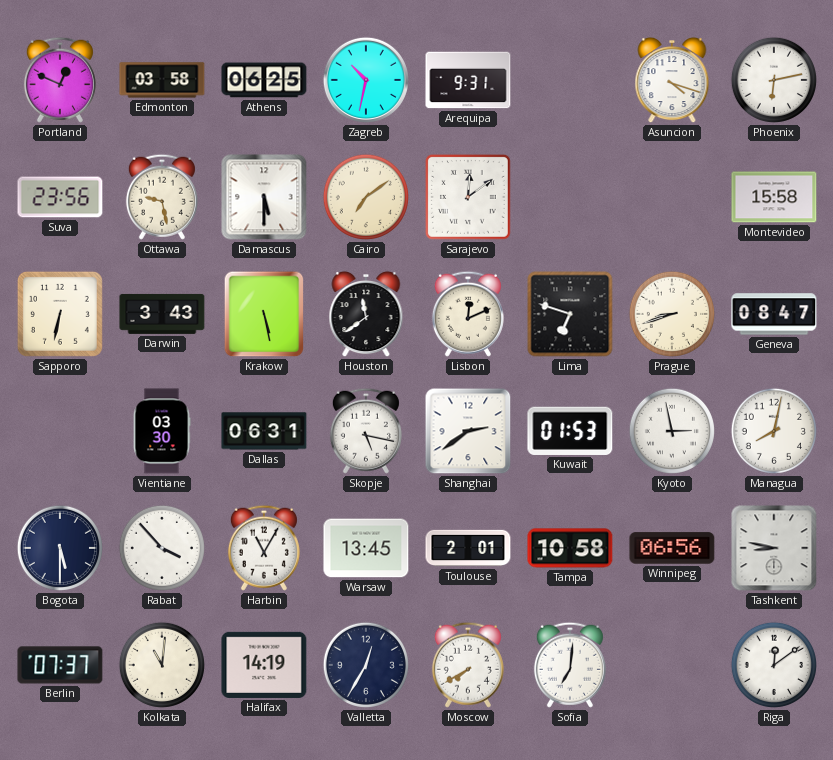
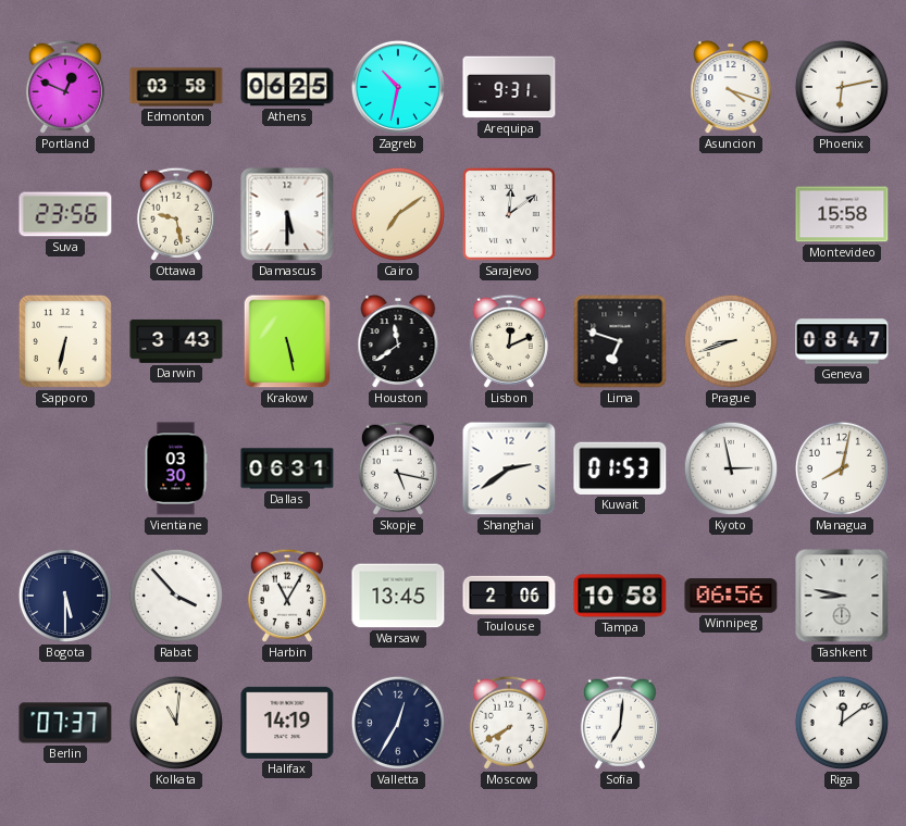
Toulouse: 2:01 -> 2:06 (509, 596)
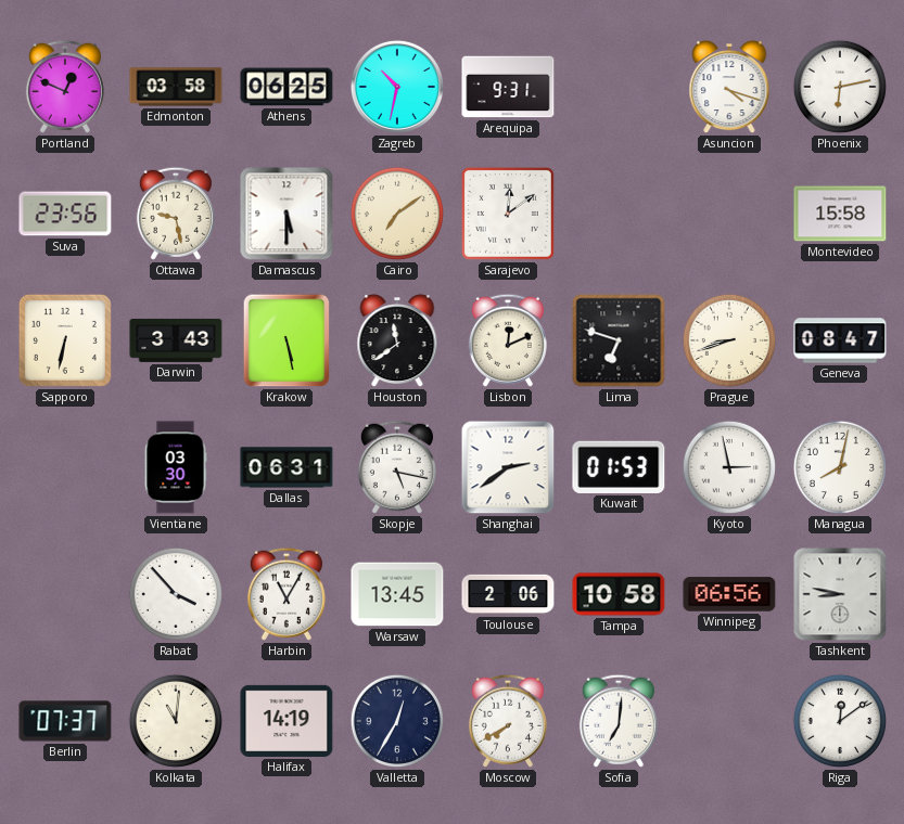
Bogota: 5:30 -> none (65, 596)
